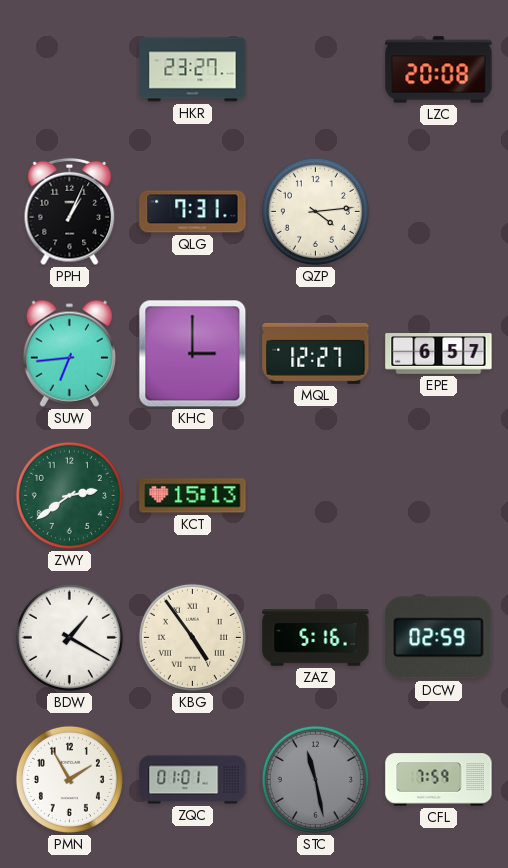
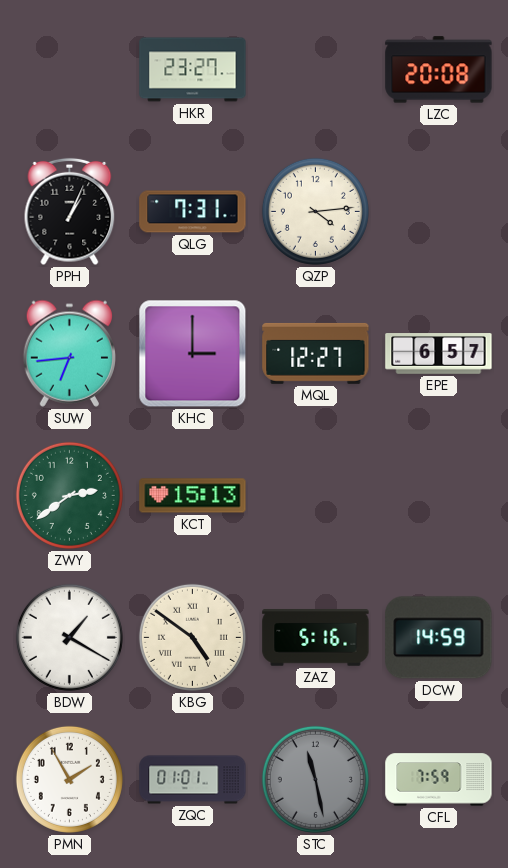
KBG: 4:54 -> 4:51 (192, 637)
DCW: 02:59 -> 14:59 (439, 638)
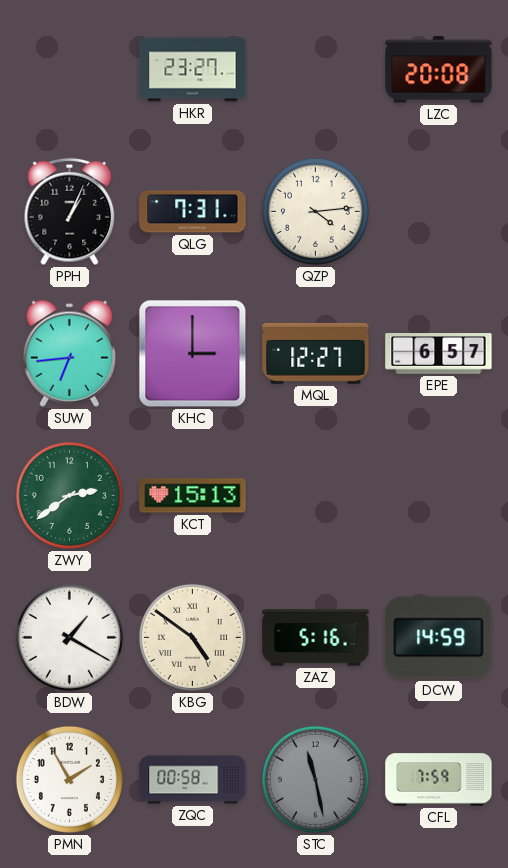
ZQC: 01:01 -> 00:58 (193, 780)
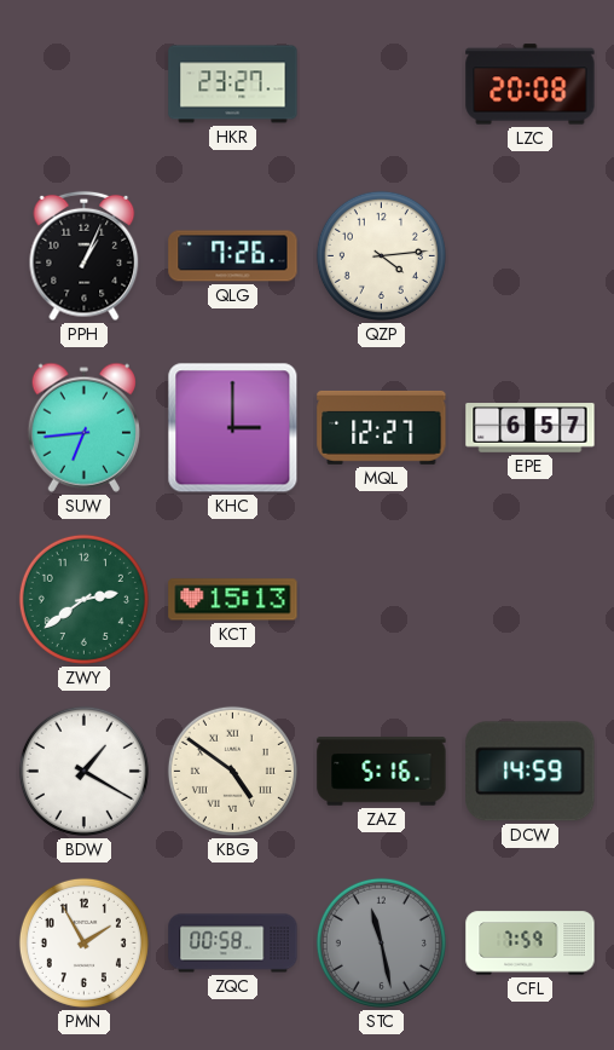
QLG: 7:31 -> 7:26 (233, 256)
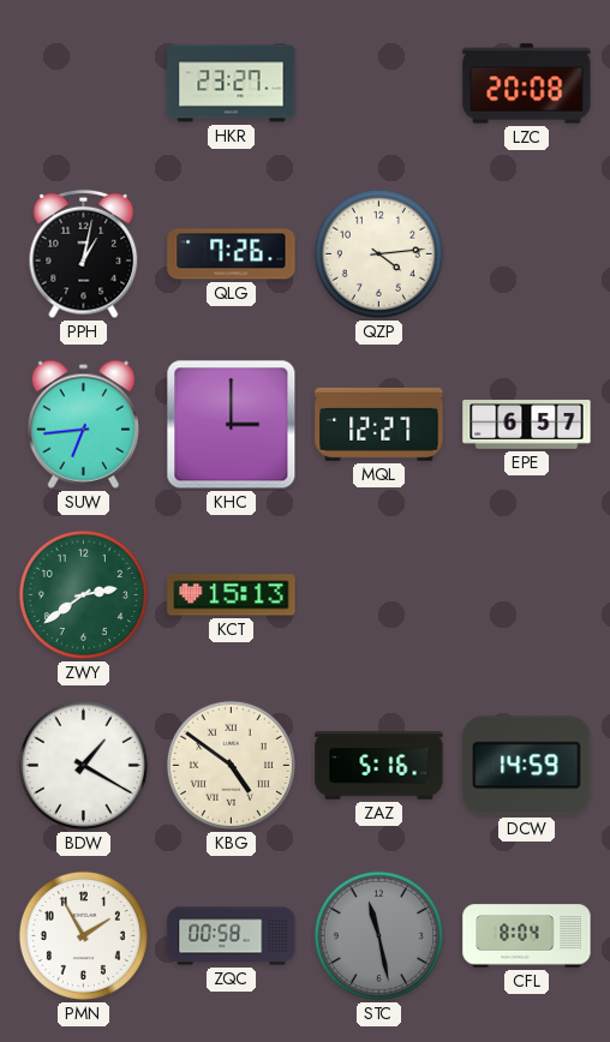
PPH: 1:04 -> 1:02 (84, 254)
CFL: 7:59 -> 8:04 (527, 936)
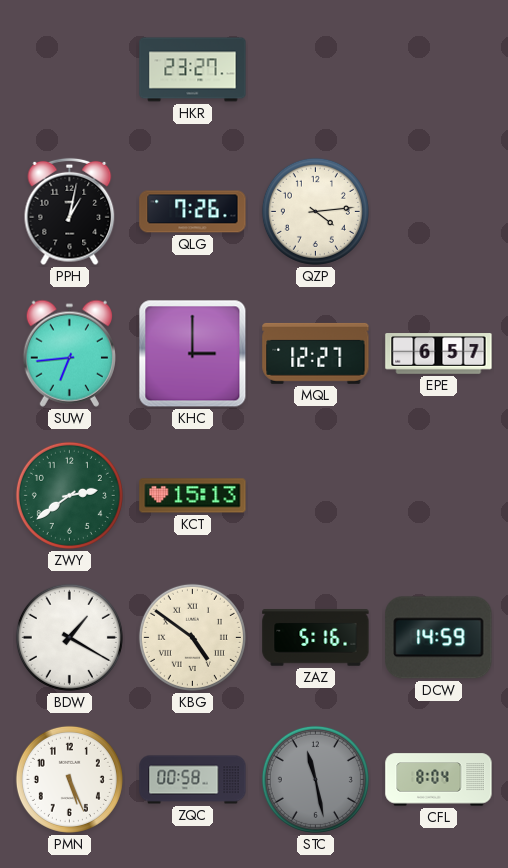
LZC: 20:08 -> none (527, 84)
PMN: 1:55 -> 5:26 (69, 779)
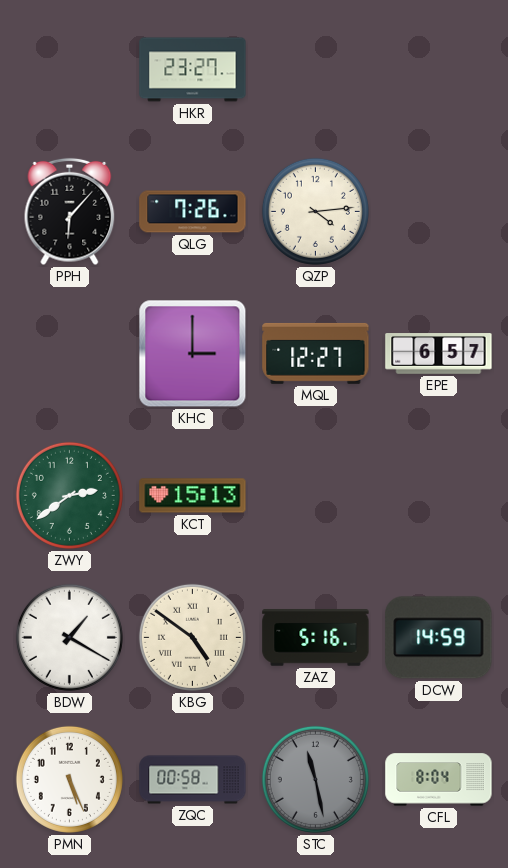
PPH: 1:02 -> 6:07 (70, 212)
SUW: 6:44 -> none (69, 353)
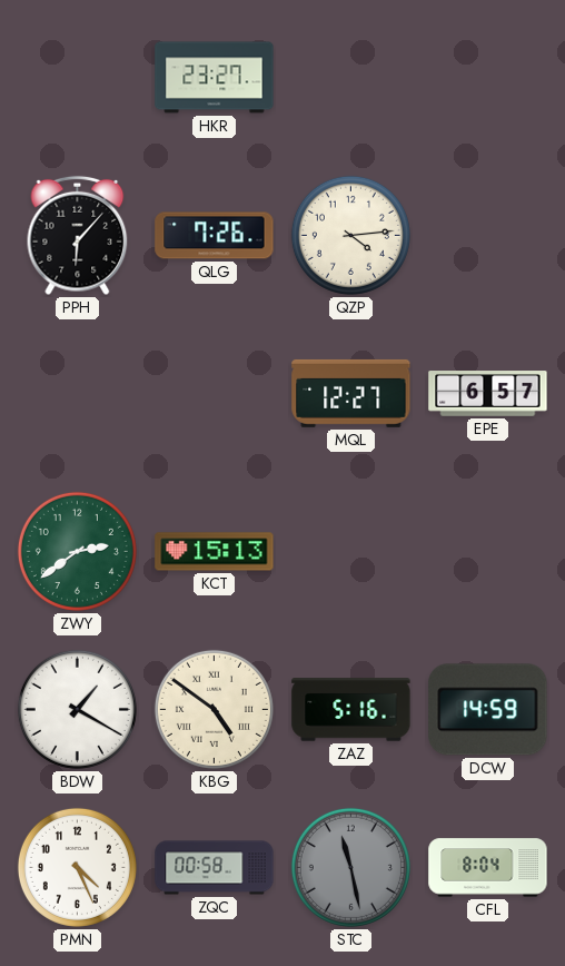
KHC: 3:00 -> none (193, 354)
PMN: 5:26 -> 4:26 (77, 867)
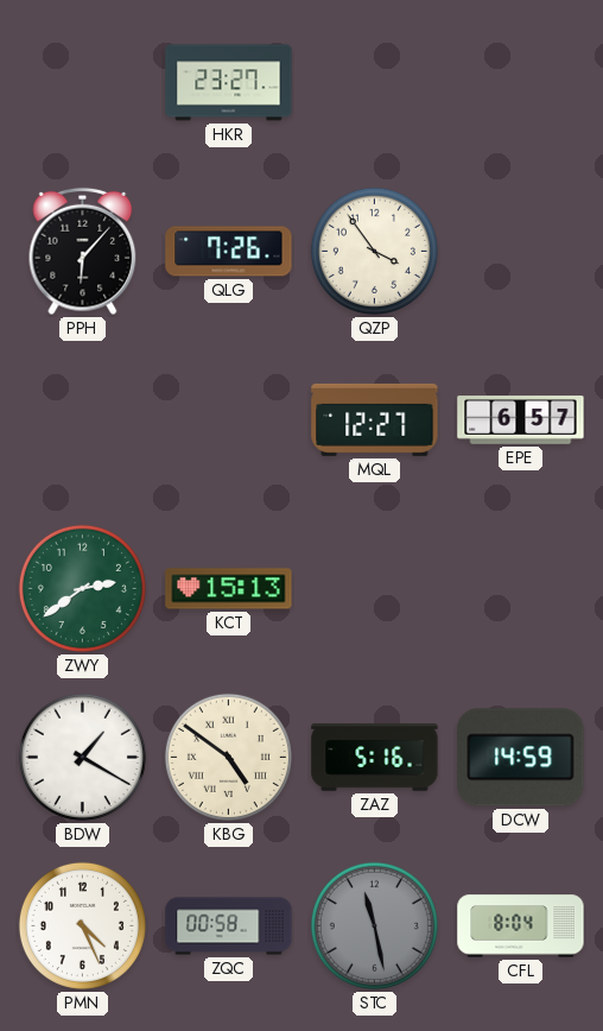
QZP: 4:14 -> 3:54 (374, 251)
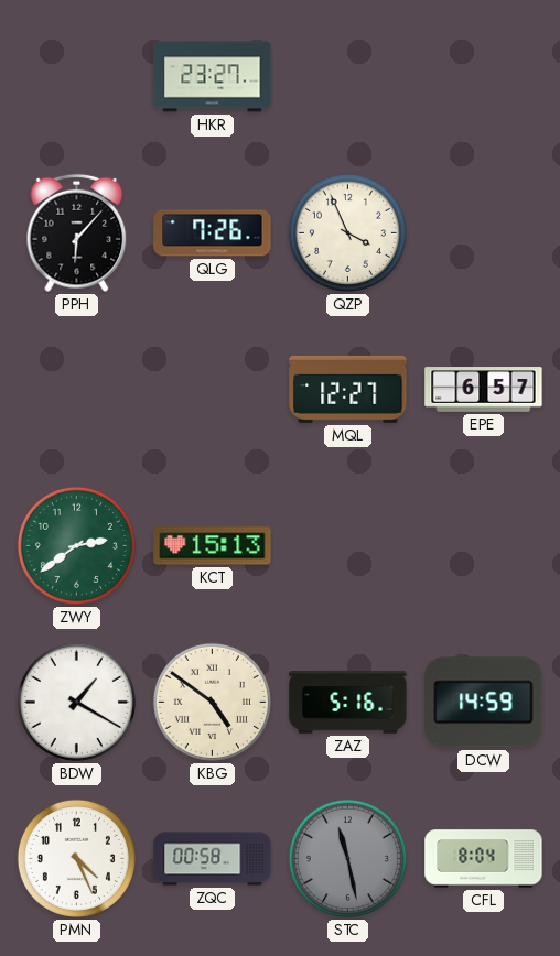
QZP: 3:54 -> 3:56 (347, 232)
